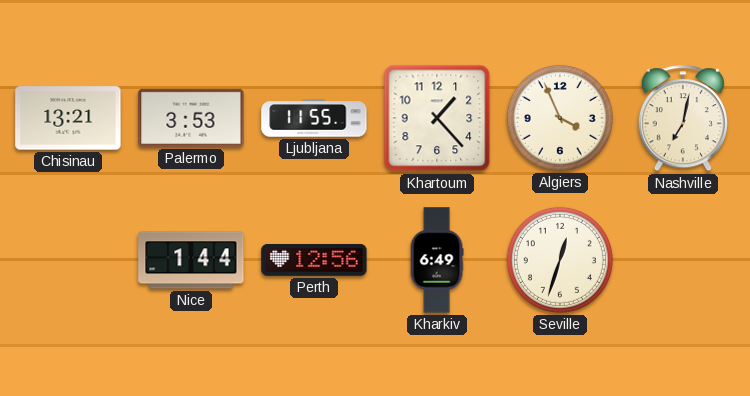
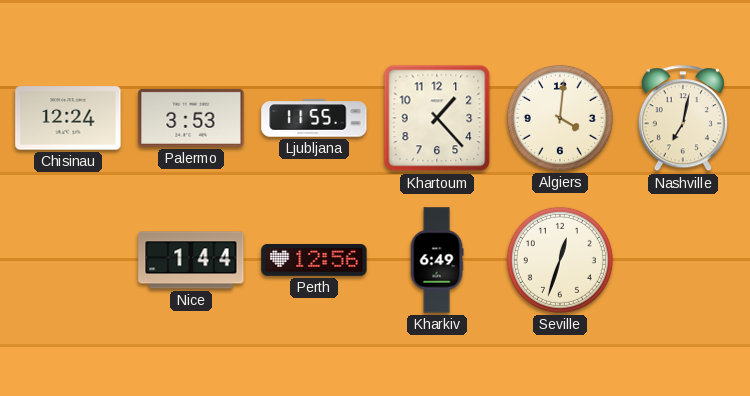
Chisinau: 13:21 -> 12:24 (68, 118)
Algiers: 3:56 -> 4:01 (560, 118)
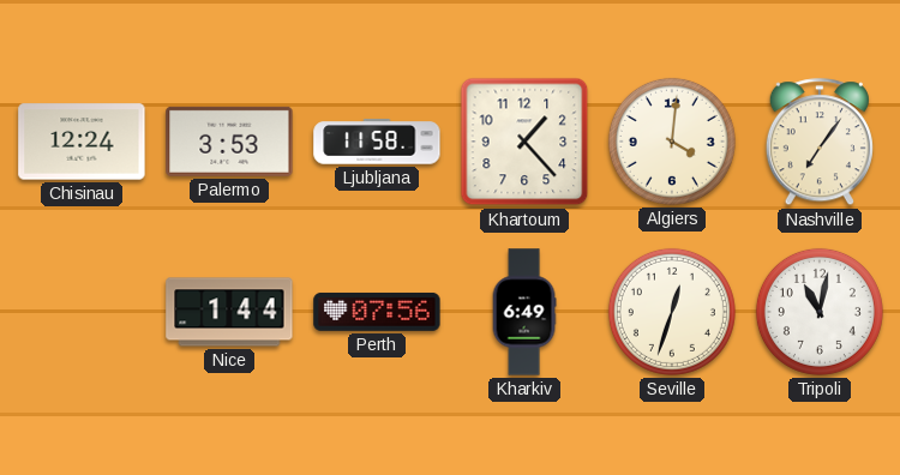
Ljubljana: 11:55 -> 11:58 (377, 142)
Nashville: 7:02 -> 7:06 (820, 143)
Perth: 12:56 -> 07:56 (377, 312)
Tripoli: none -> 11:02 (820, 312)
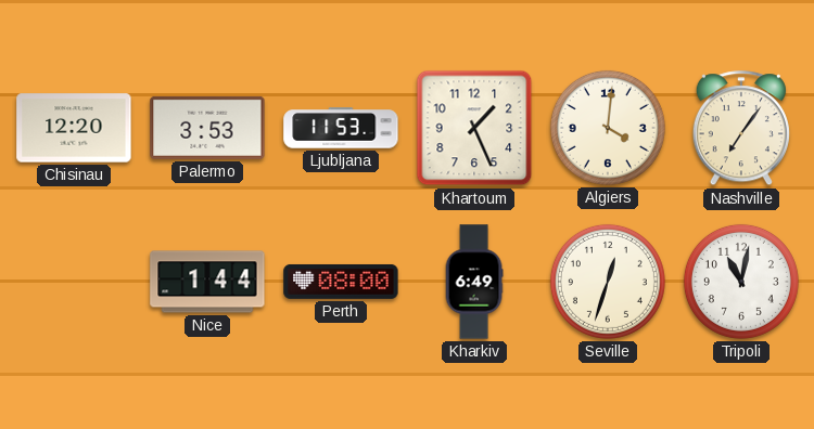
Chisinau: 12:24 -> 12:20 (74, 128)
Ljubljana: 11:58 -> 11:53 (341, 128)
Khartoum: 1:23 -> 1:26 (474, 128)
Perth: 07:56 -> 08:00 (341, 282)
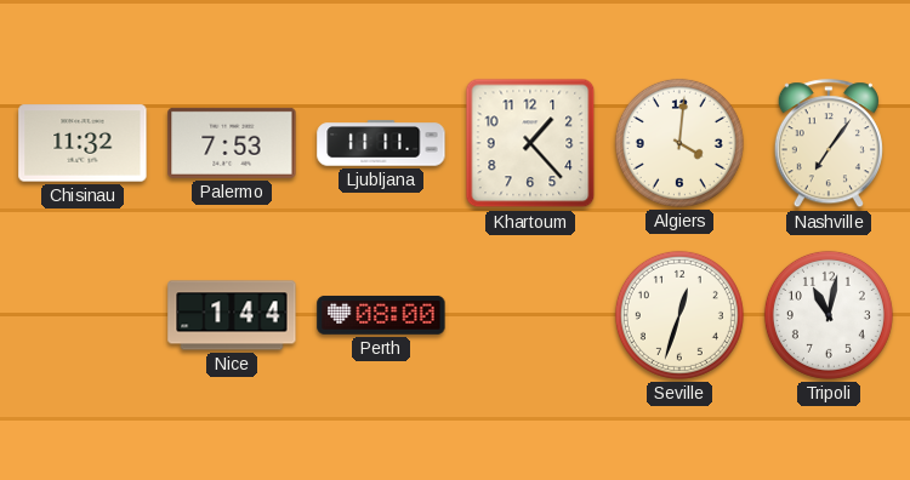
Chisinau: 12:20 -> 11:32 (83, 143)
Palermo: 3:53 -> 7:53 (232, 143)
Ljubljana: 11:53 -> 11:11 (381, 143)
Khartoum: 1:26 -> 1:23 (530, 143)
Kharkiv: 6:49 -> none (474, 282)
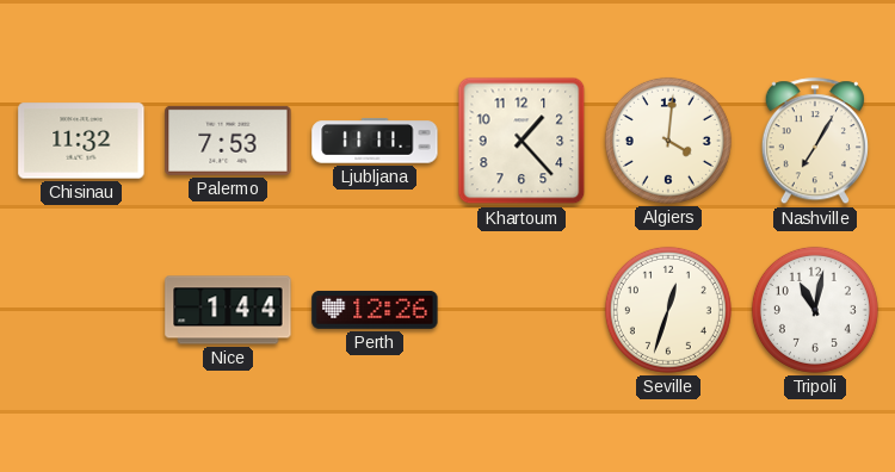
Nashville: 7:06 -> 7:05 (815, 142)
Perth: 08:00 -> 12:26 (375, 310)
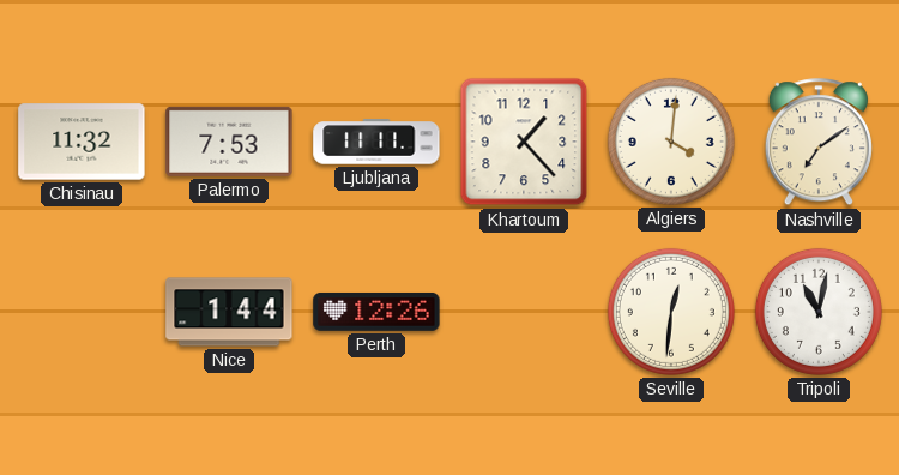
Nashville: 7:05 -> 7:09 (819, 143)
Seville: 12:33 -> 12:31 (671, 312)
